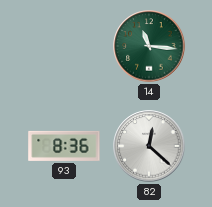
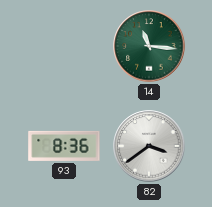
82: 12:22 -> 3:39 (149, 146)
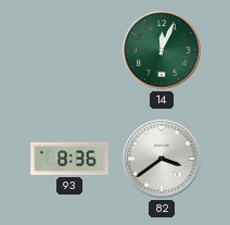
14: 11:16 -> 12:04 (162, 50)
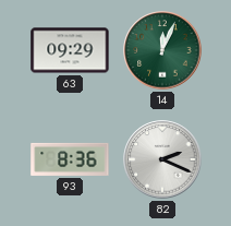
63: none -> 09:29 (70, 50)
82: 3:39 -> 2:19 (162, 159)
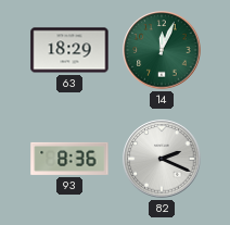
63: 09:29 -> 18:29 (69, 50)
